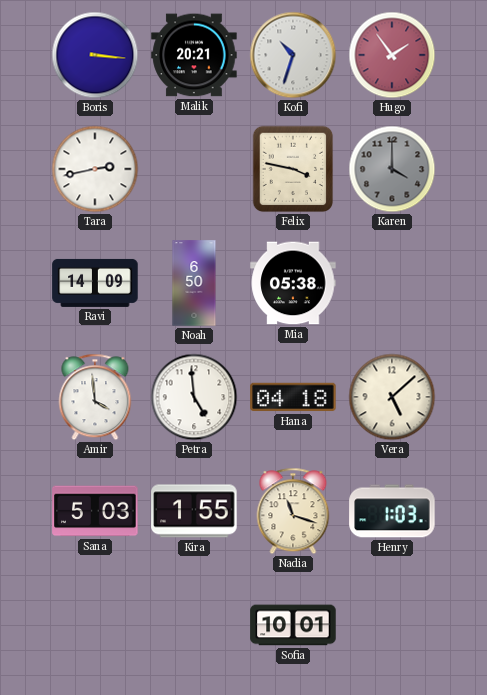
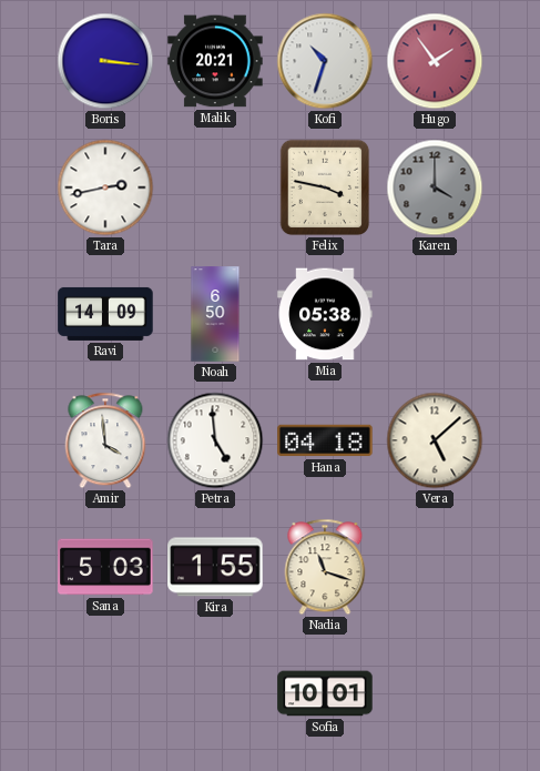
Henry: 1:03 -> none (392, 511)
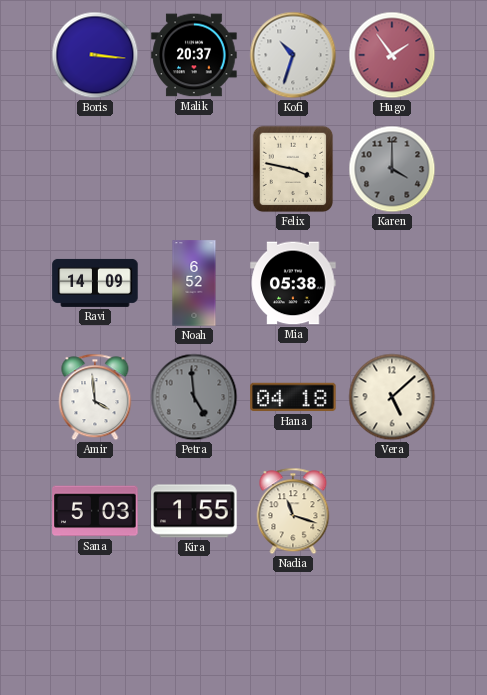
Malik: 20:21 -> 20:37 (194, 55)
Tara: 2:43 -> none (105, 187)
Noah: 6:50 -> 6:52 (194, 283)
Petra dial: white -> grey (194, 397)
Sofia: 10:01 -> none (325, 693)
